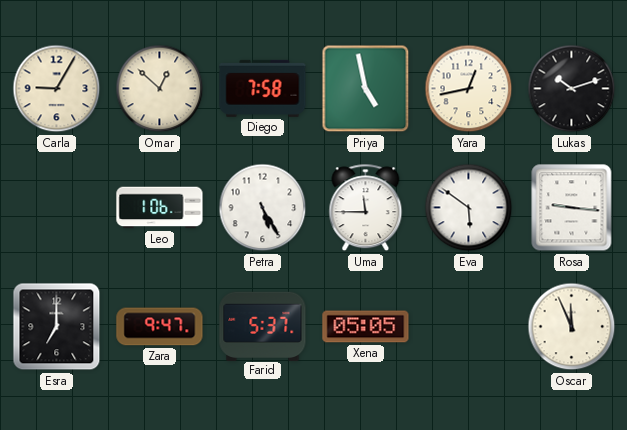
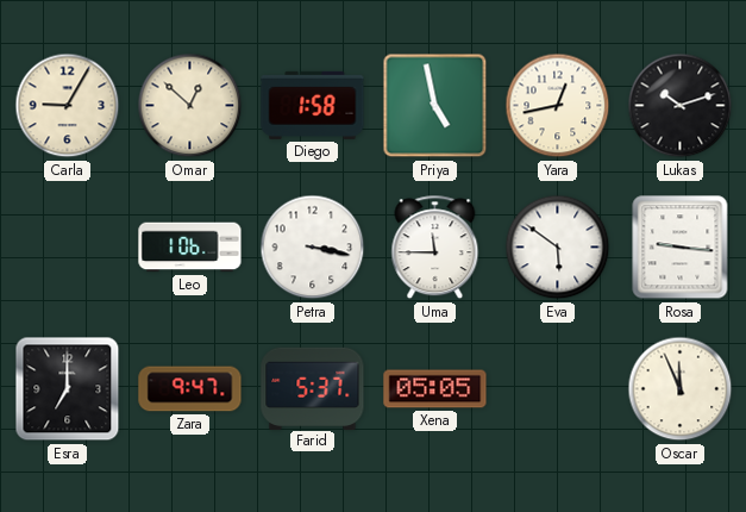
Diego: 7:58 -> 1:58 (313, 105)
Petra: 5:25 -> 3:17 (313, 248)
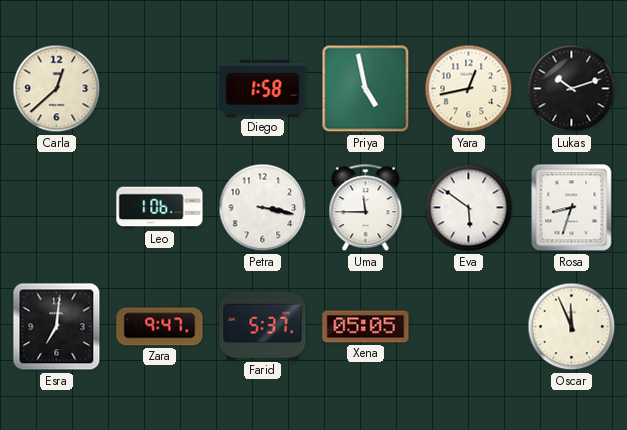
Carla: 9:05 -> 12:38 (57, 89)
Omar: 12:52 -> none (190, 106)
Rosa: 9:16 -> 8:33 (572, 208)
Esra: 7:00 -> 7:01 (57, 327)
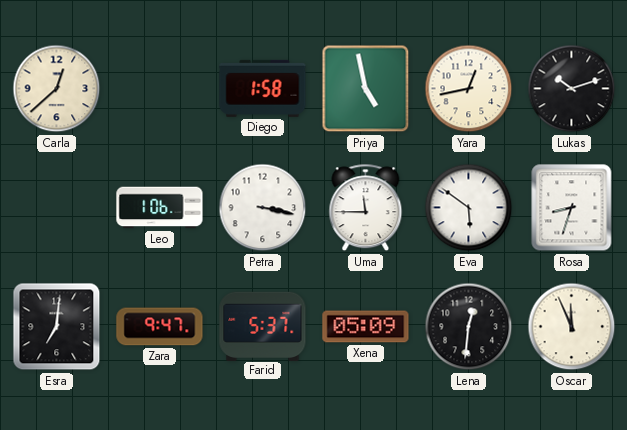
Xena: 05:05 -> 05:09 (366, 327)
Lena: none -> 12:31 (469, 327)
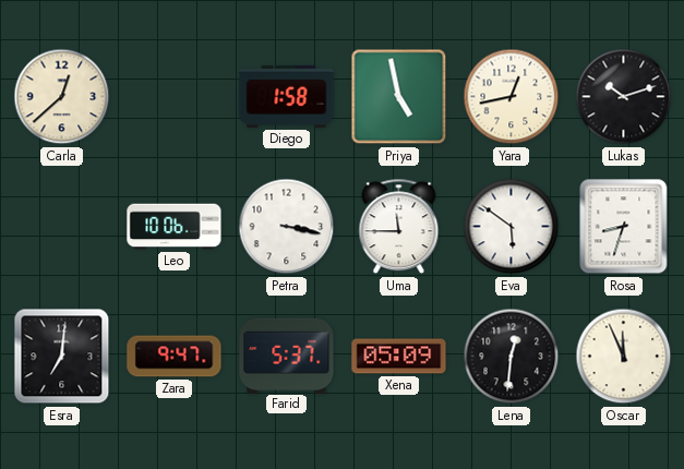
Leo: 1:06 -> 10:06 (175, 227)
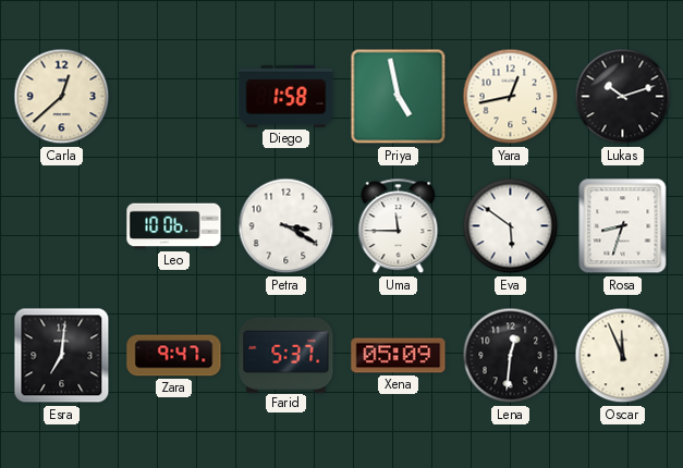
Petra: 3:17 -> 3:20 (286, 226)
